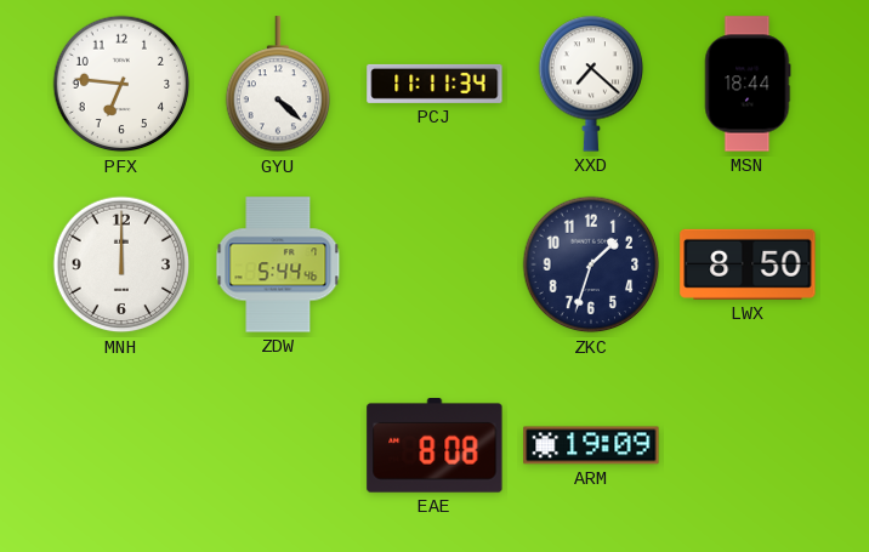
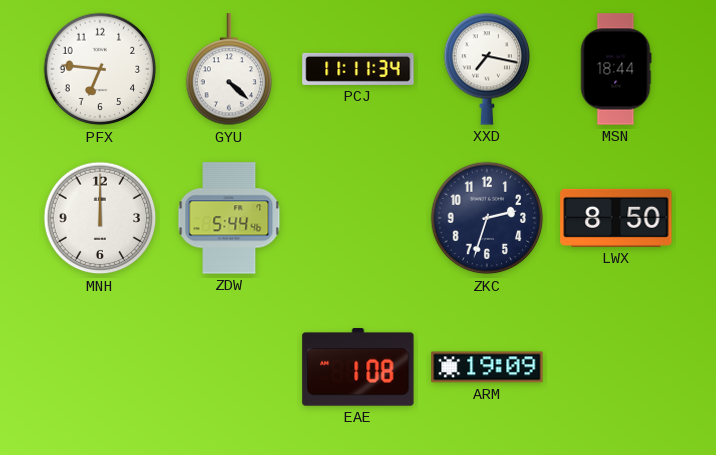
XXD: 7:22 -> 7:17 (487, 69)
ZKC: 1:33 -> 2:33 (487, 218)
EAE: 8:08 -> 1:08 (358, 367)
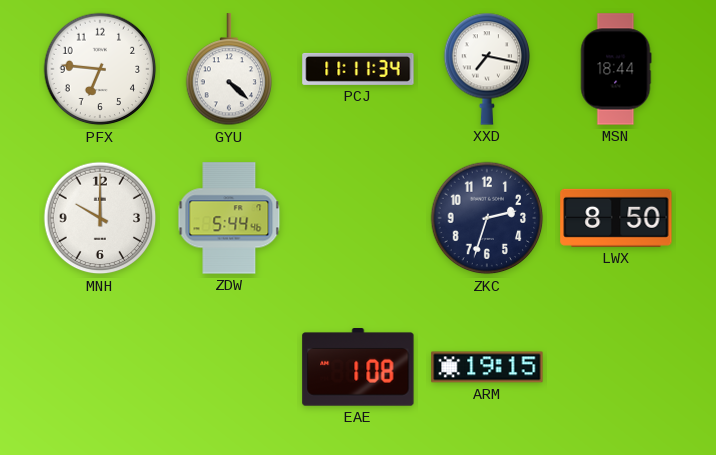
MNH: 12:00 -> 10:00 (100, 218)
ARM: 19:09 -> 19:15 (487, 367)
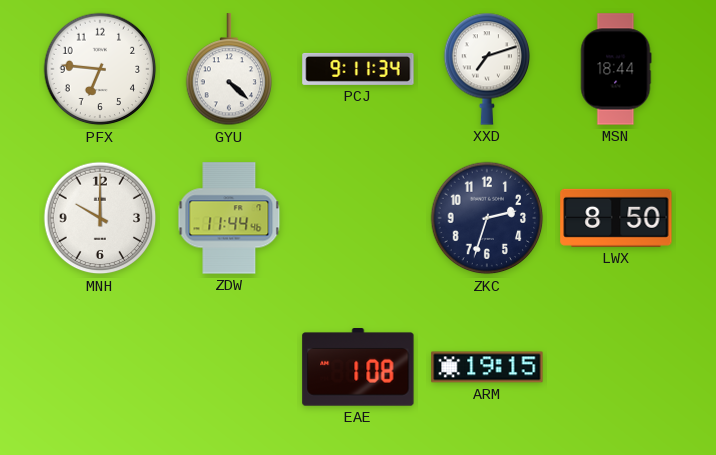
PCJ: 11:11 -> 9:11 (358, 69)
XXD: 7:17 -> 7:12 (487, 69)
ZDW: 5:44 -> 11:44 (229, 218)
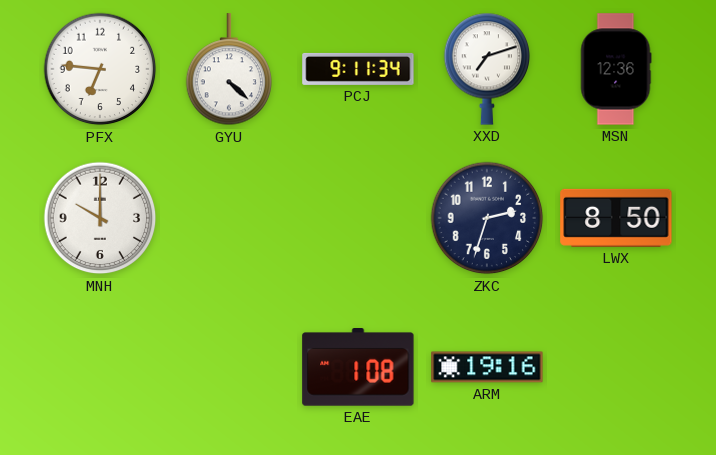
MSN: 18:44 -> 12:36 (616, 69)
ZDW: 11:44 -> none (229, 218)
ARM: 19:15 -> 19:16 (487, 367)
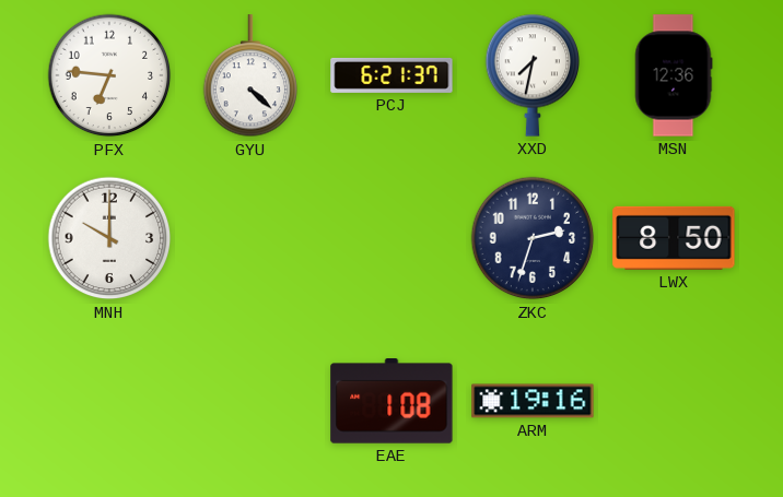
PCJ: 9:11 -> 6:21 (391, 75)
XXD: 7:12 -> 7:32 (533, 75)
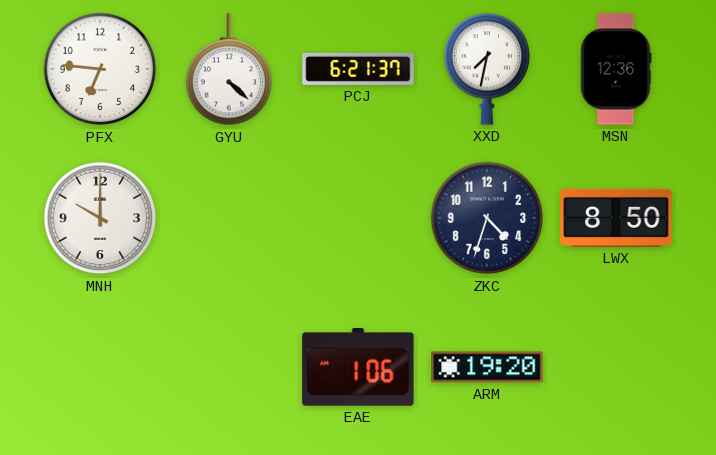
ZKC: 2:33 -> 4:33 (487, 218)
EAE: 1:08 -> 1:06 (358, 367)
ARM: 19:16 -> 19:20 (487, 367)
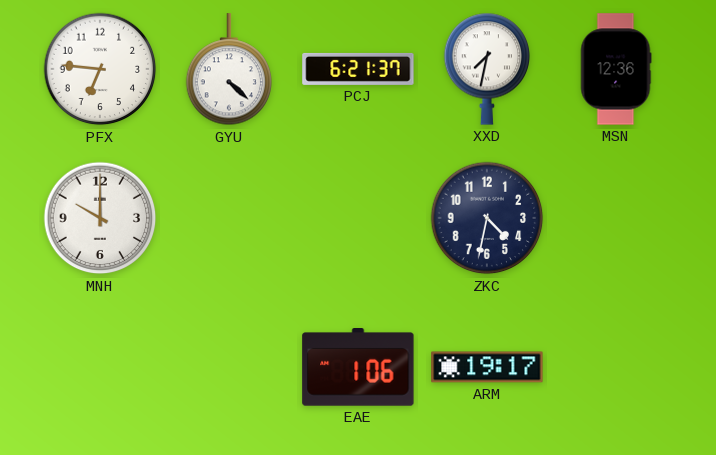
ZKC: 4:33 -> 4:32 (487, 218)
LWX: 8:50 -> none (616, 218)
ARM: 19:20 -> 19:17 (487, 367)
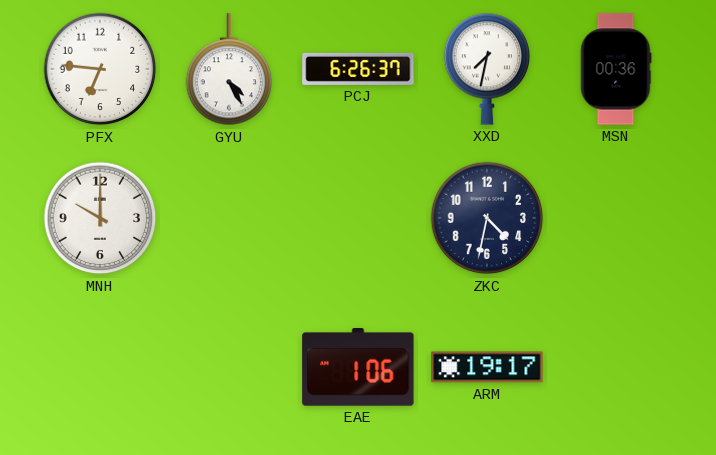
GYU: 4:22 -> 4:25 (229, 70)
PCJ: 6:21 -> 6:26 (358, 69)
MSN: 12:36 -> 00:36 (616, 69)
